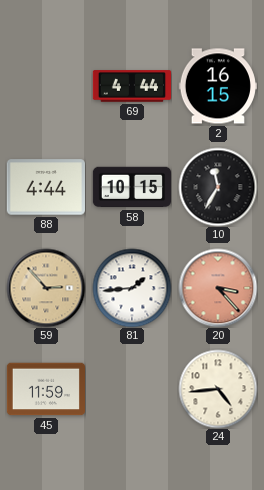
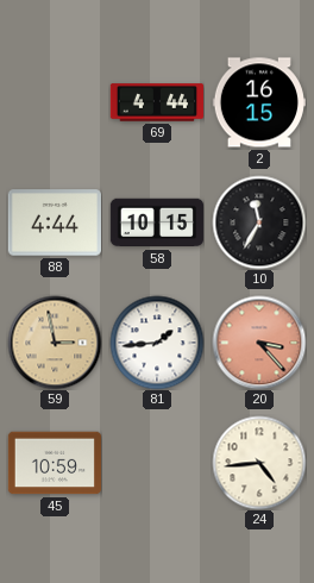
59: 2:53 -> 2:58 (55, 343)
45: 11:59 -> 10:59 (54, 463)
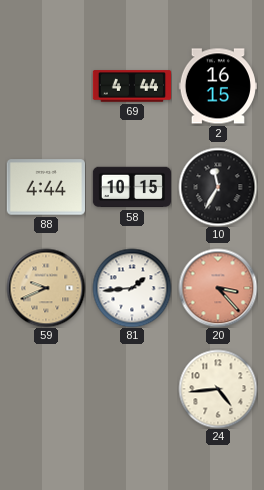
59: 2:58 -> 9:41 (46, 288)
45: 10:59 -> none (54, 463)
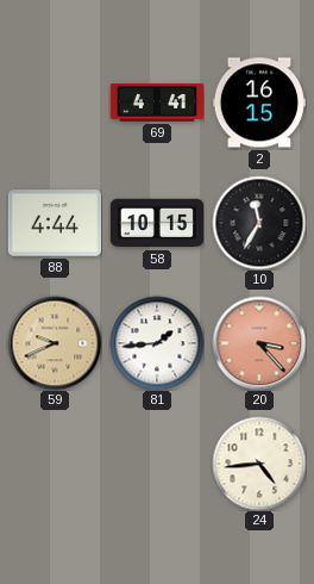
69: 4:44 -> 4:41 (156, 102)
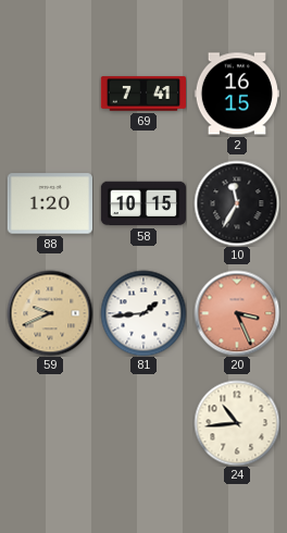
69: 4:41 -> 7:41 (142, 94)
88: 4:44 -> 1:20 (49, 203)
20: 3:23 -> 3:26 (237, 313)
24: 4:44 -> 10:44 (237, 423)
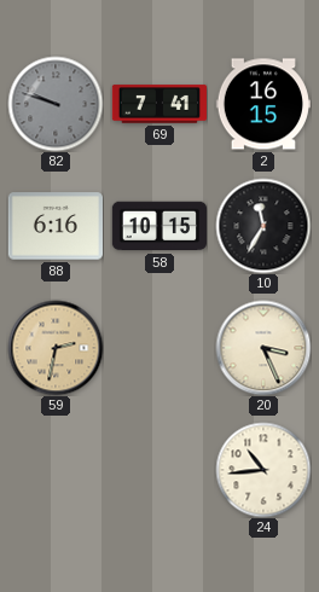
82: none -> 9:48 (56, 104)
88: 1:20 -> 6:16 (54, 226)
59: 9:41 -> 2:32 (56, 348)
81: 1:44 -> none (143, 313)
20 dial: salmon -> cream (263, 348)
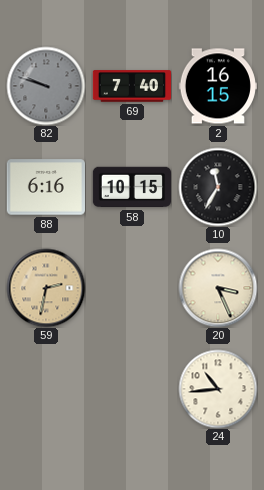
69: 7:41 -> 7:40 (131, 86)
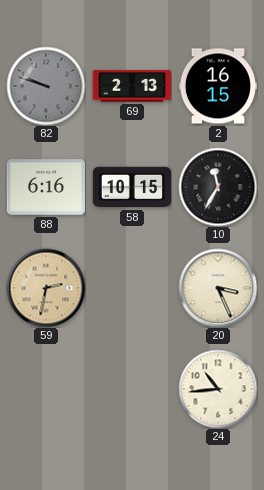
69: 7:40 -> 2:13 (131, 86)
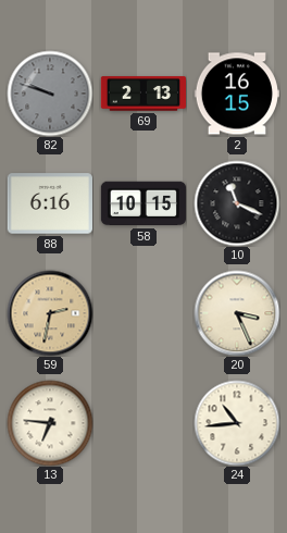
10: 11:35 -> 11:19 (237, 203)
13: none -> 6:46 (50, 423)
